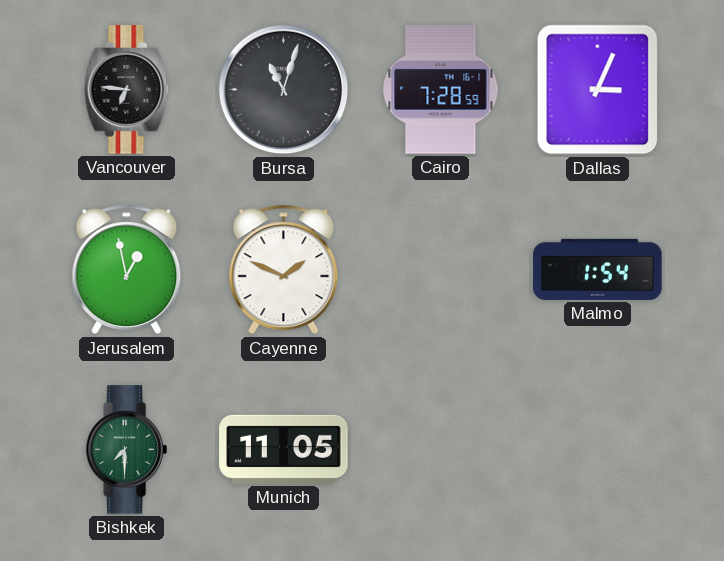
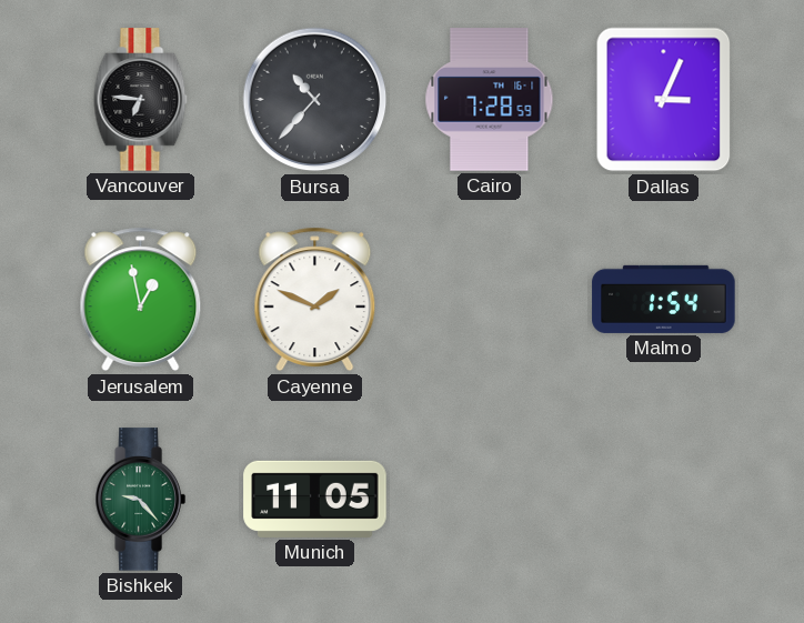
Bursa: 11:03 -> 10:37 (315, 100)
Bishkek: 7:30 -> 9:23 (140, 500)
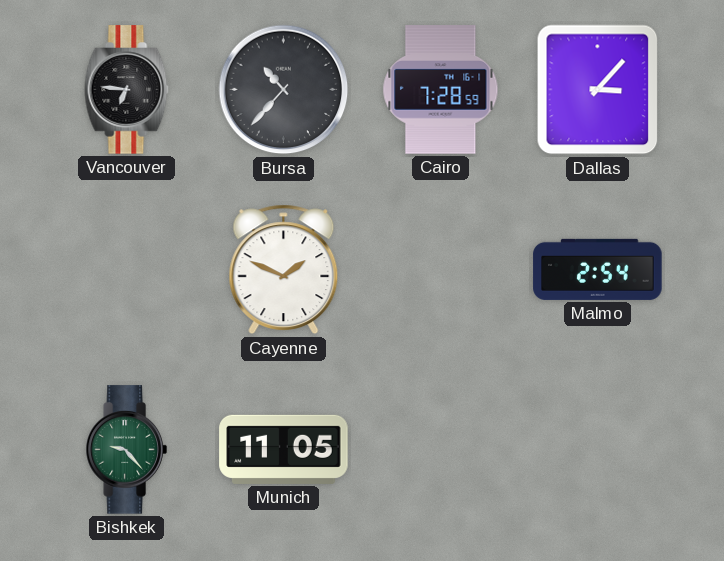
Dallas: 3:04 -> 3:07 (598, 90)
Jerusalem: 12:58 -> none (141, 300)
Malmo: 1:54 -> 2:54 (598, 269)
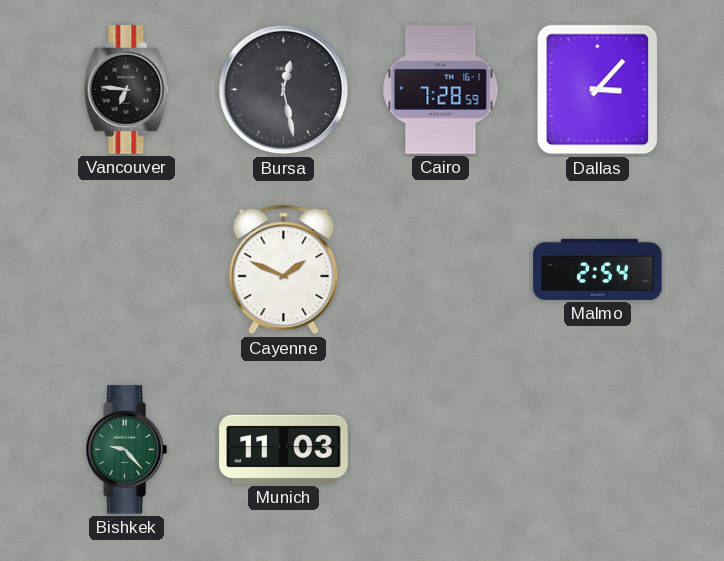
Bursa: 10:37 -> 12:28 (284, 90)
Munich: 11:05 -> 11:03 (284, 449)
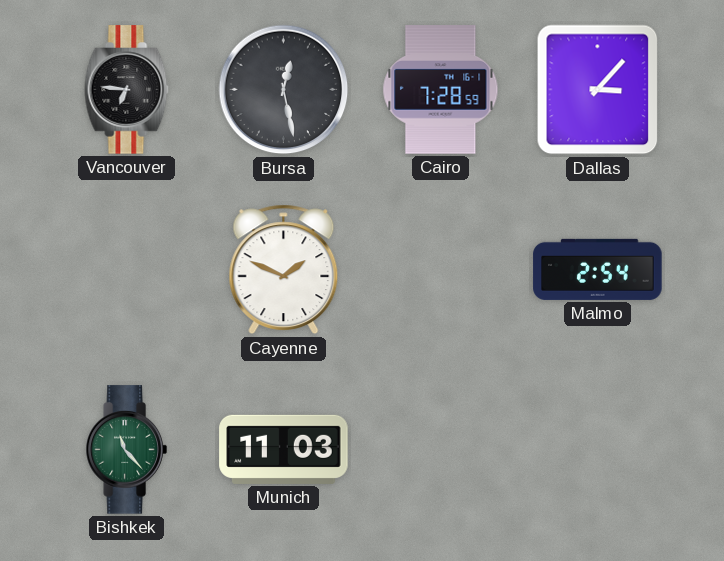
Bishkek: 9:23 -> 11:23 (126, 450)
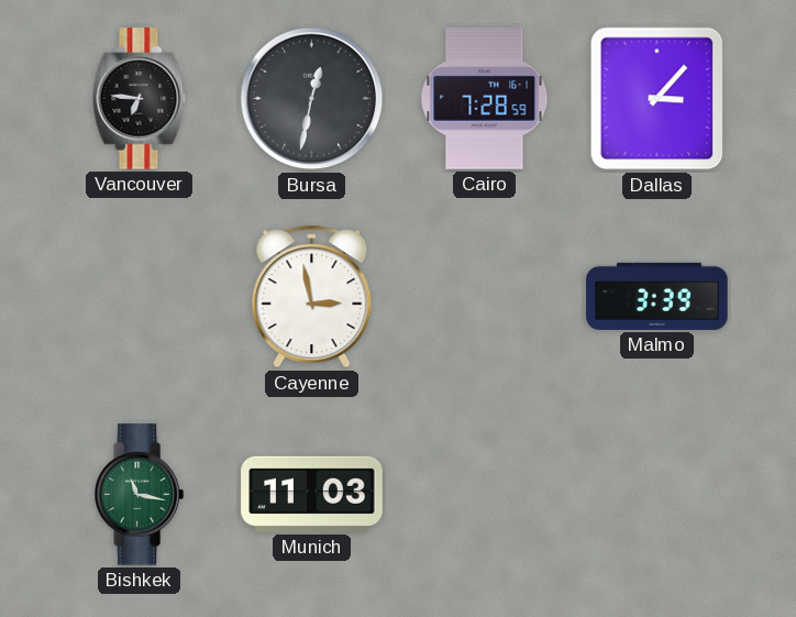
Bursa: 12:28 -> 12:32 (312, 99)
Cayenne: 1:49 -> 2:58 (312, 297)
Malmo: 2:54 -> 3:39 (657, 296)
Bishkek: 11:23 -> 11:17 (139, 495)
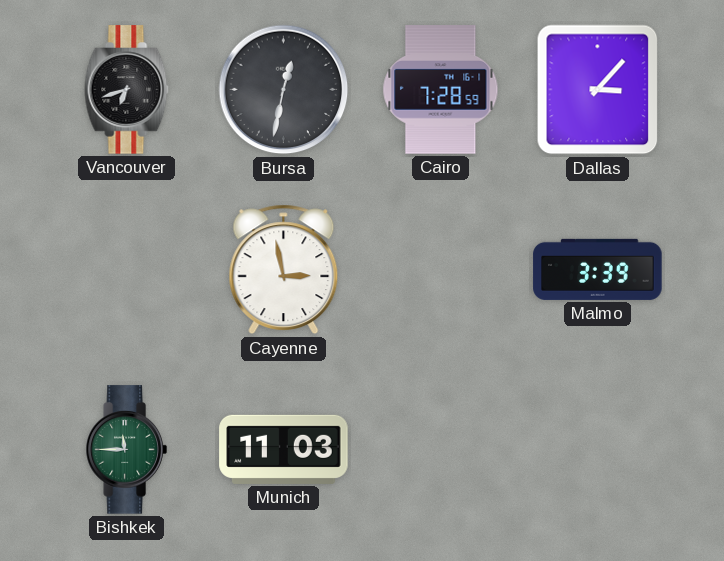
Vancouver: 6:46 -> 6:42 (127, 90)
Bishkek: 11:17 -> 11:45 (126, 450)
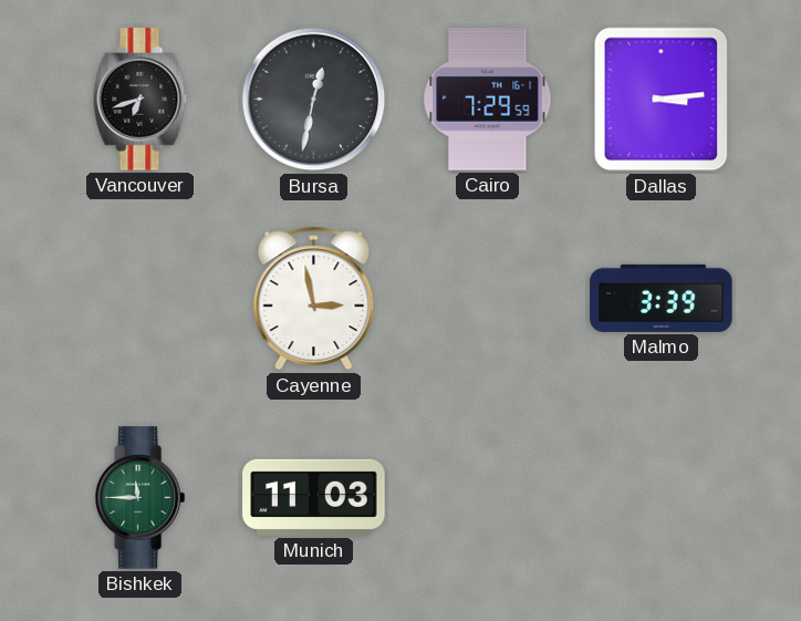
Cairo: 7:28 -> 7:29 (488, 100)
Dallas: 3:07 -> 3:14 (662, 100)
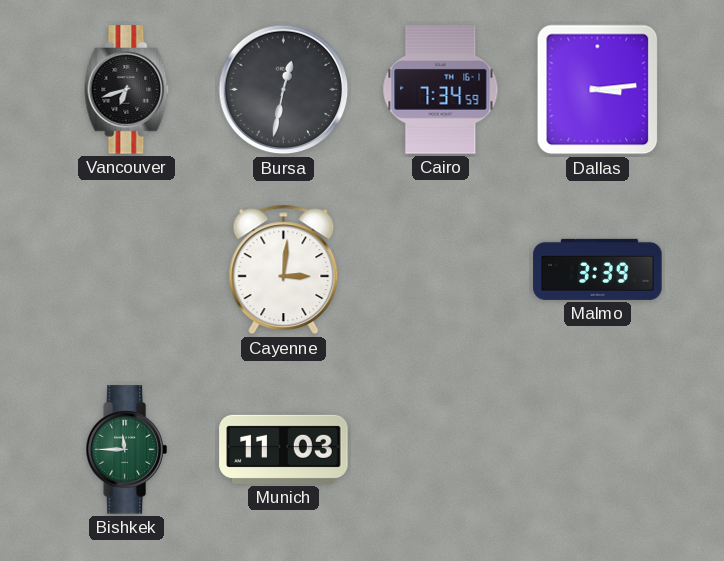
Cairo: 7:29 -> 7:34 (441, 90)
Cayenne: 2:58 -> 3:01 (284, 270)
